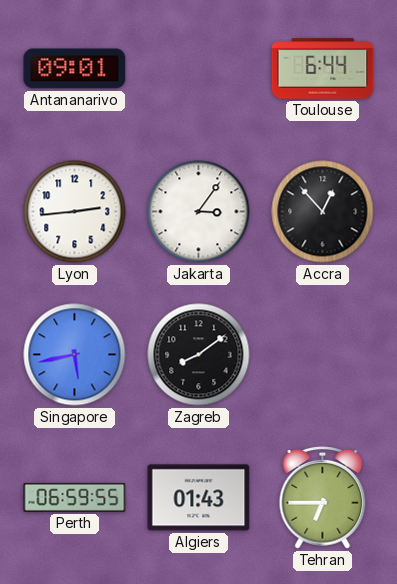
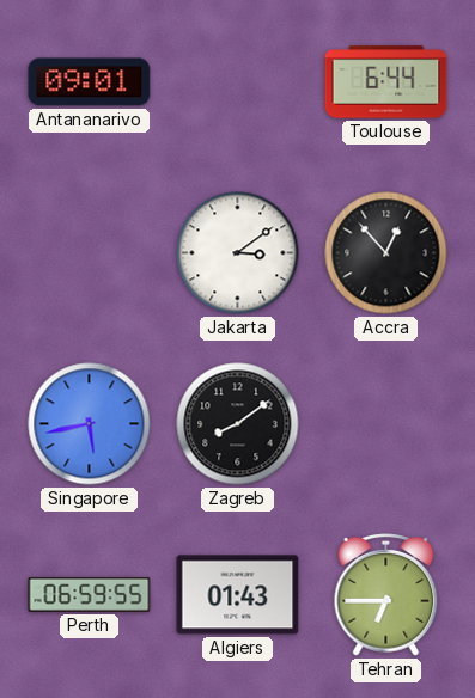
Lyon: 2:44 -> none (75, 212)
Jakarta: 3:06 -> 3:09 (238, 253)
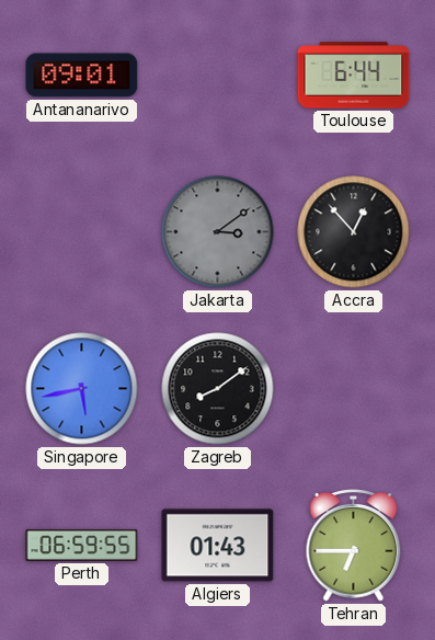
Jakarta dial: white -> grey (218, 232)
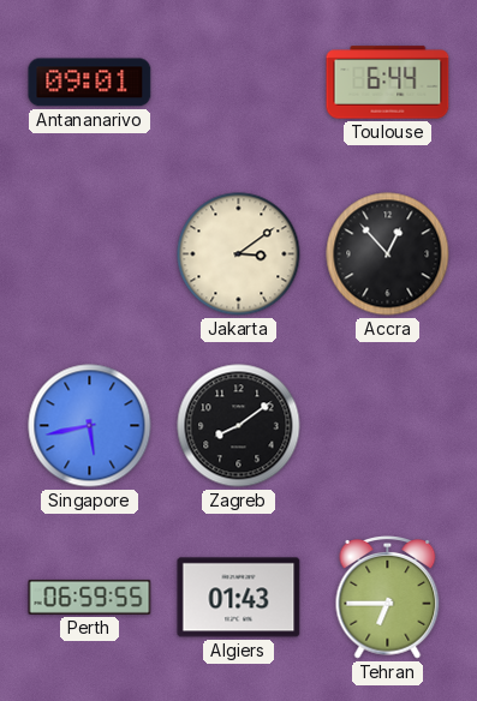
Jakarta dial: grey -> cream (239, 254)
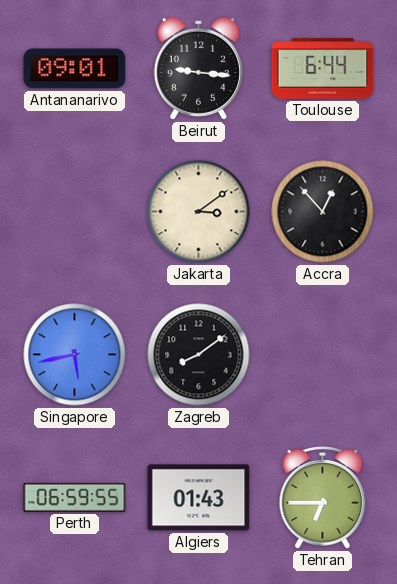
Beirut: none -> 9:16 (198, 68)
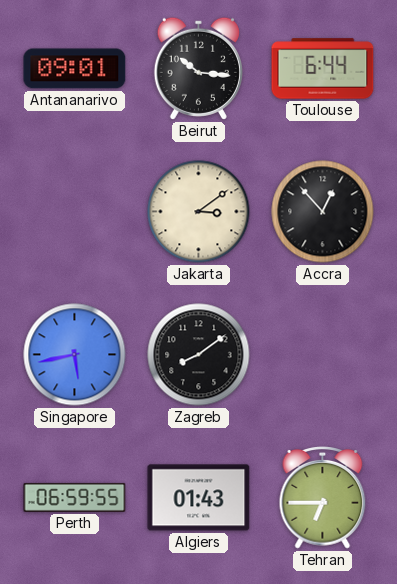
Beirut: 9:16 -> 10:16 (198, 68)
